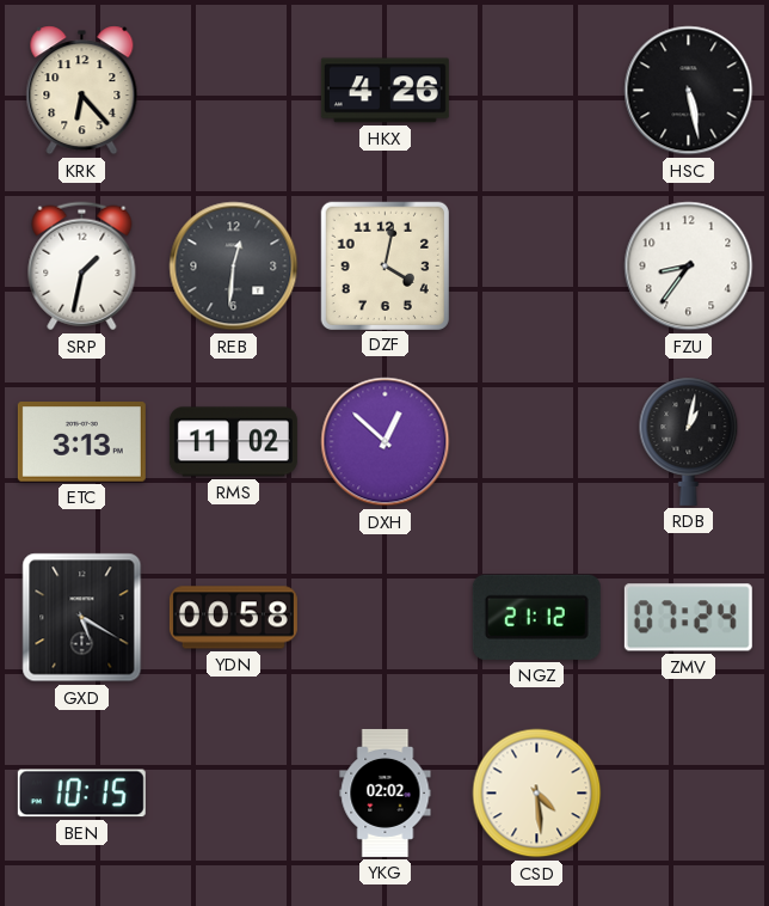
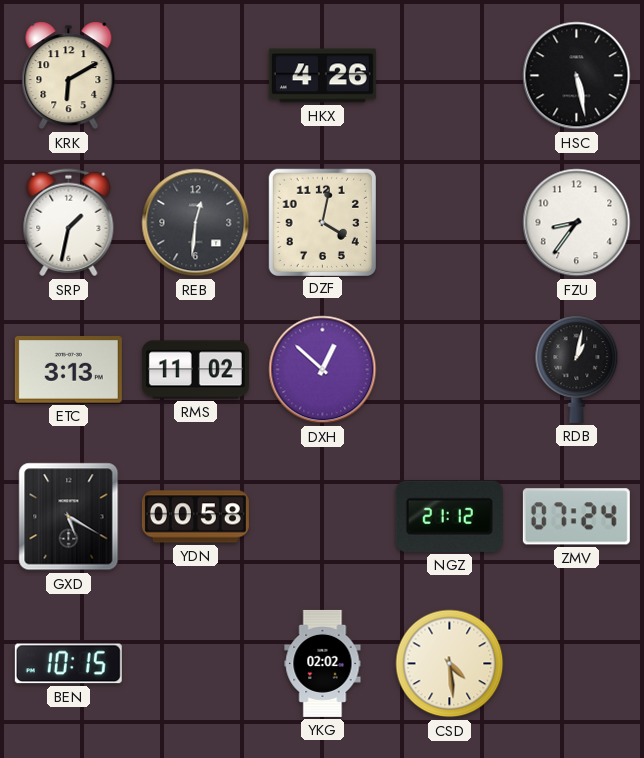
KRK: 6:23 -> 6:10 (69, 76)
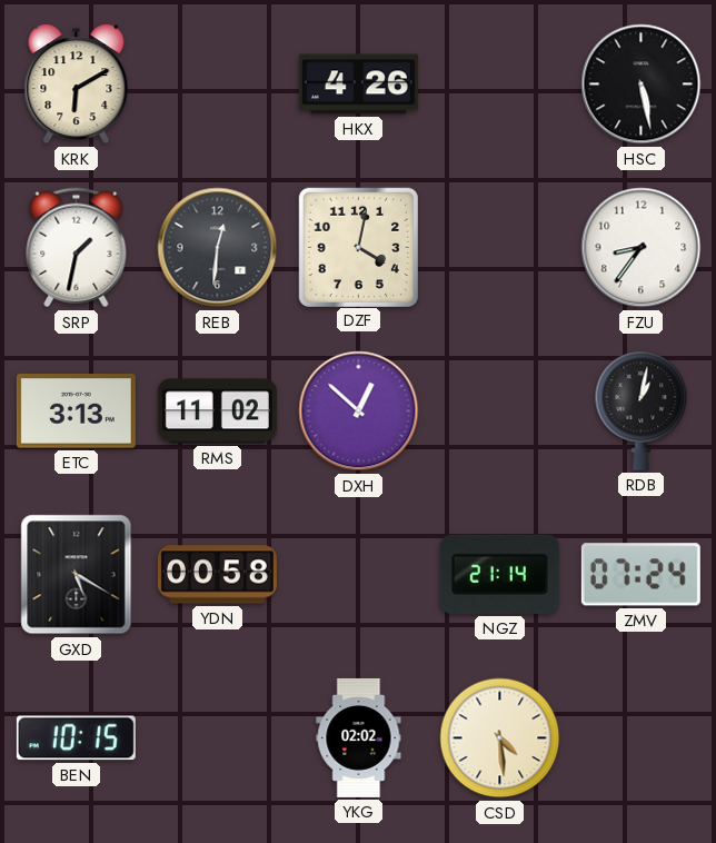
NGZ: 21:12 -> 21:14 (499, 574)
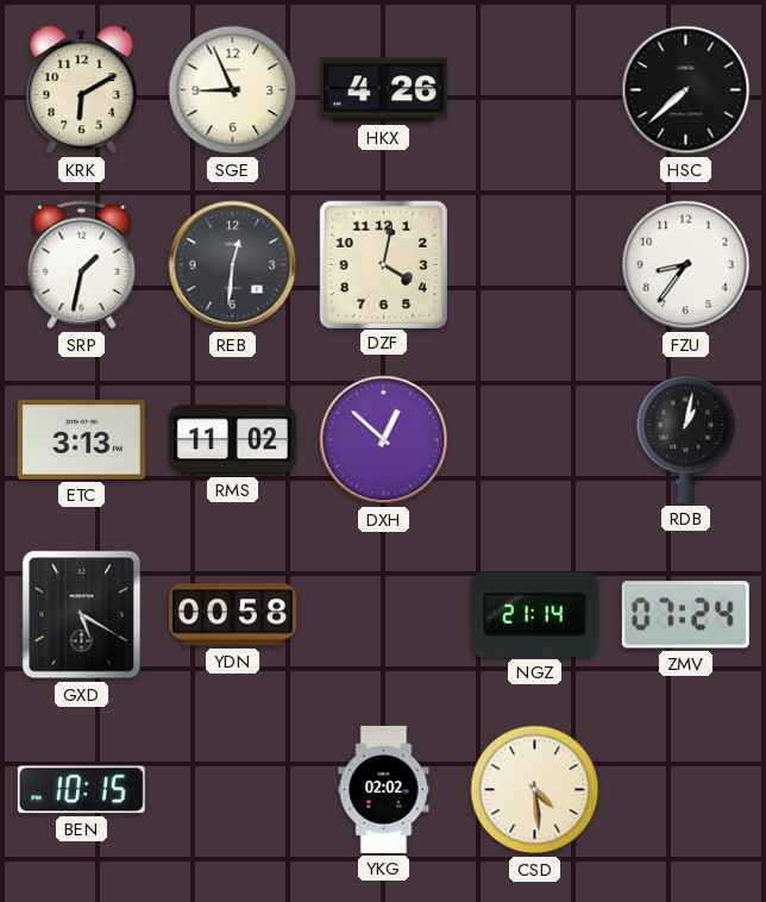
SGE: none -> 8:56 (233, 90)
HSC: 5:28 -> 7:38 (686, 90)
